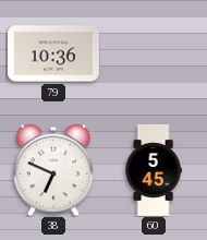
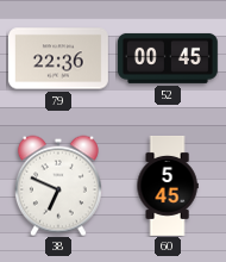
79: 10:36 -> 22:36 (58, 58)
52: none -> 00:45 (168, 58)
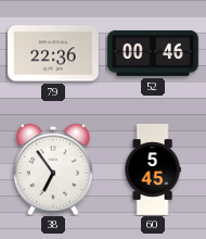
52: 00:45 -> 00:46 (153, 53)
38: 6:49 -> 6:54 (53, 169)
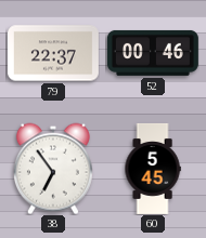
79: 22:36 -> 22:37 (53, 53)
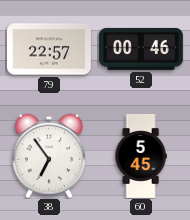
79: 22:37 -> 22:57 (49, 49)
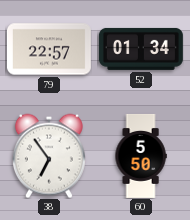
52: 00:46 -> 01:34 (141, 49)
60: 5:45 -> 5:50 (141, 156)
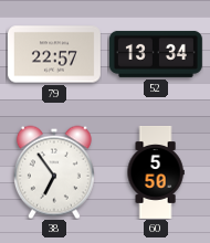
52: 01:34 -> 13:34 (156, 54)
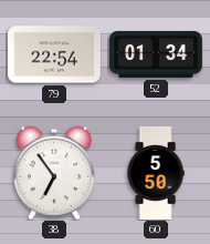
79: 22:57 -> 22:54 (54, 54)
52: 13:34 -> 01:34 (156, 54)
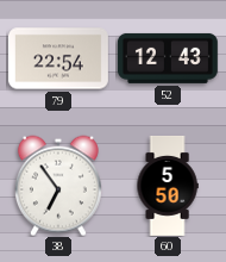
52: 01:34 -> 12:43 (168, 58)
